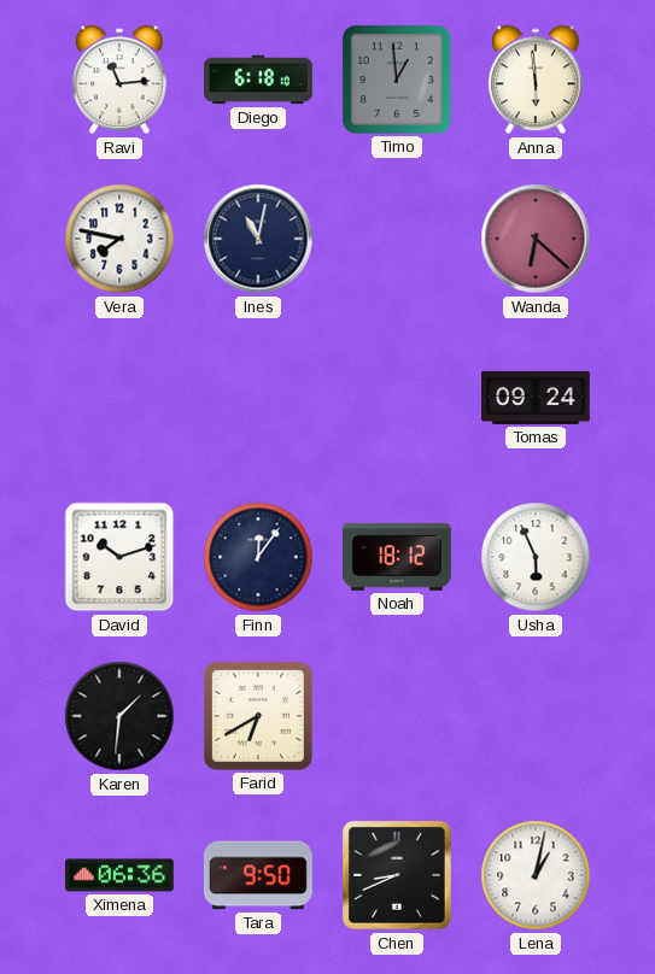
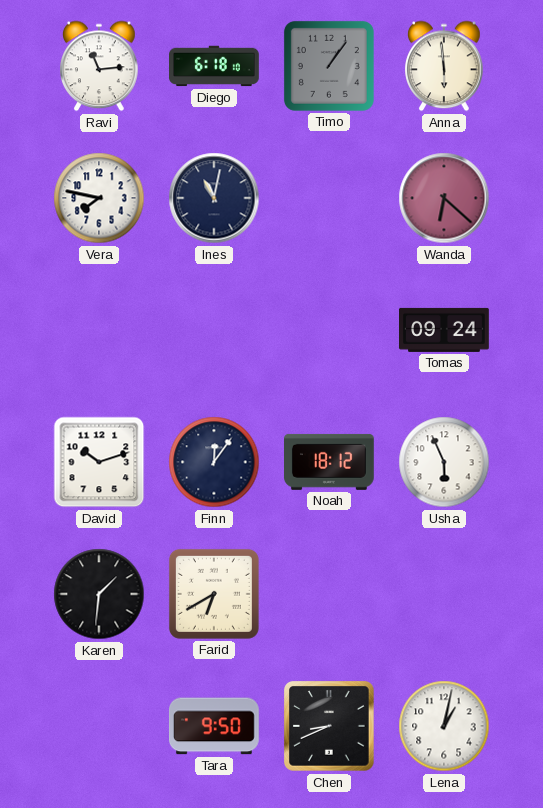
Timo: 12:59 -> 1:06 (329, 66)
Ximena: 06:36 -> none (121, 875)
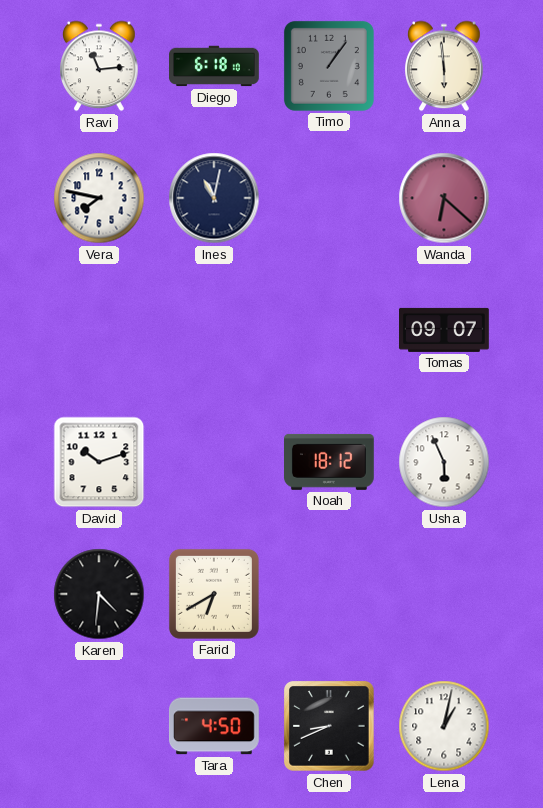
Tomas: 09:24 -> 09:07 (444, 330)
Finn: 12:06 -> none (214, 462)
Karen: 1:31 -> 4:31 (99, 594)
Tara: 9:50 -> 4:50 (215, 726)
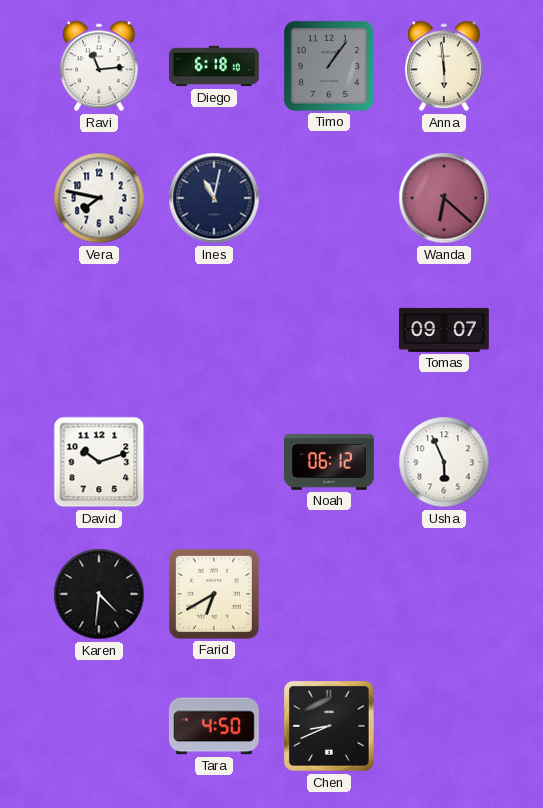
Noah: 18:12 -> 06:12 (330, 462)
Lena: 1:02 -> none (444, 726)
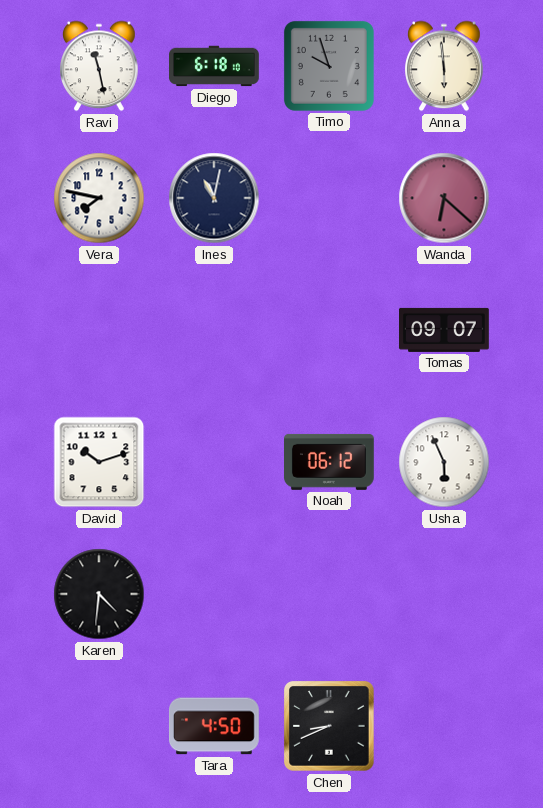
Ravi: 11:14 -> 11:28 (99, 66)
Timo: 1:06 -> 9:57 (329, 66)
Farid: 6:40 -> none (214, 594)
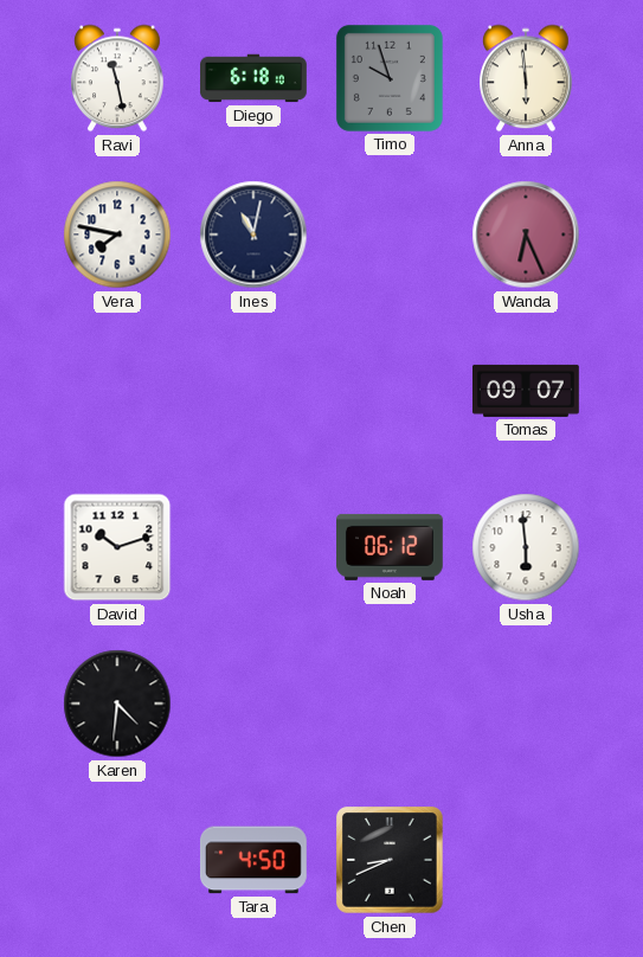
Wanda: 6:22 -> 6:26 (526, 235)
Usha: 5:56 -> 5:59 (526, 547)
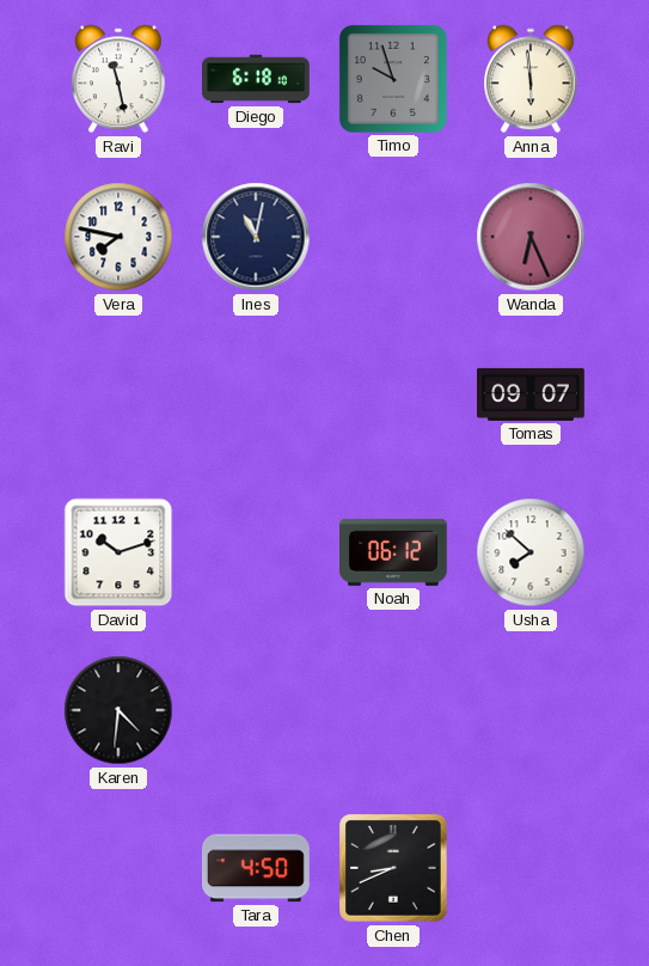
Usha: 5:59 -> 7:52 (531, 552)
